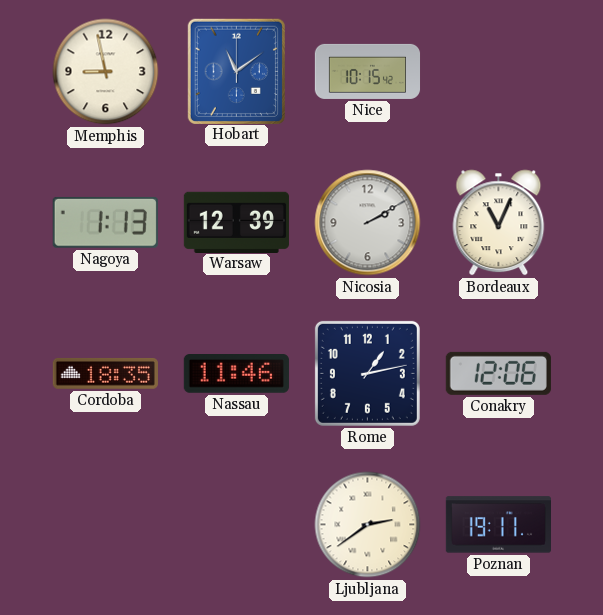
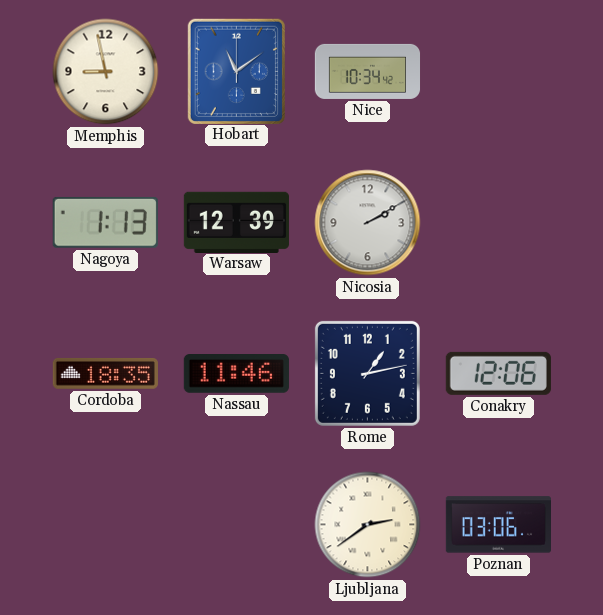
Nice: 10:15 -> 10:34 (368, 71)
Bordeaux: 11:04 -> none (499, 223)
Poznan: 19:11 -> 03:06 (498, 525)
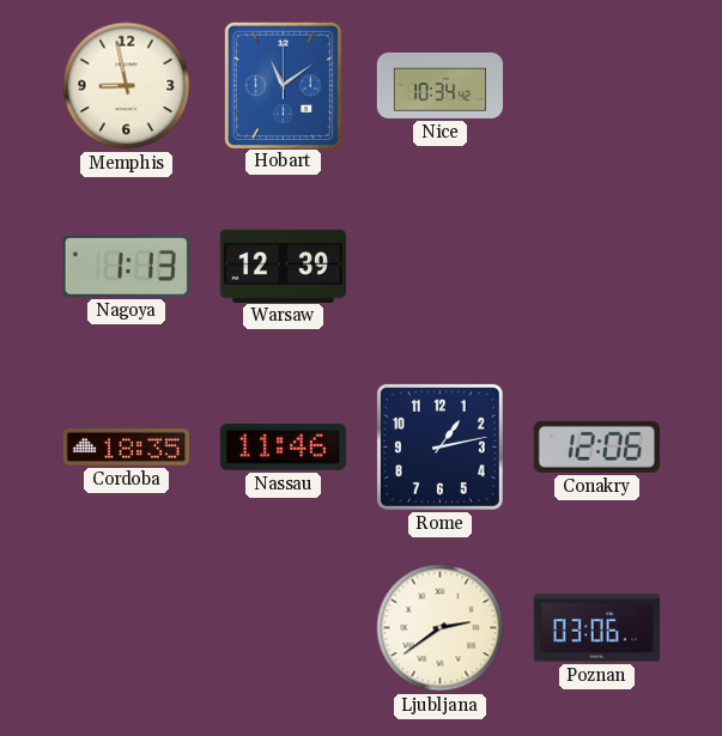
Nicosia: 2:10 -> none (368, 223)
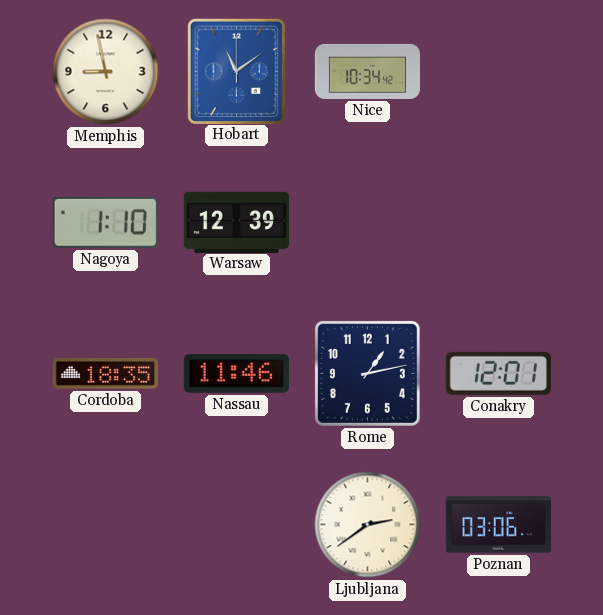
Nagoya: 1:13 -> 1:10 (105, 222)
Conakry: 12:06 -> 12:01 (498, 373)
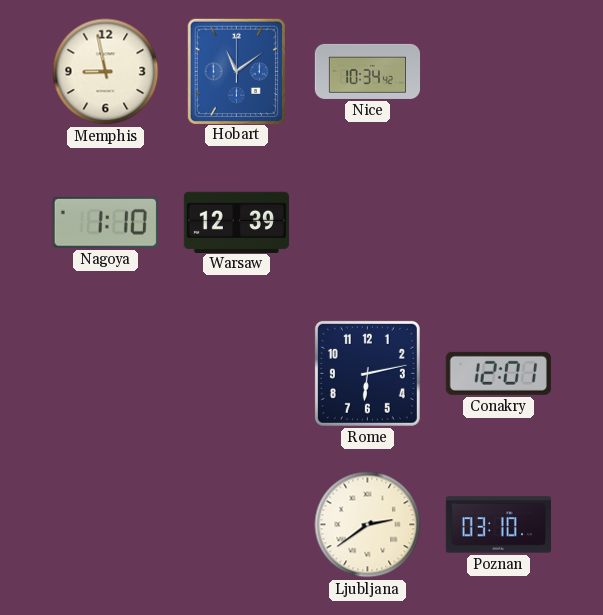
Cordoba: 18:35 -> none (105, 373)
Nassau: 11:46 -> none (236, 374)
Rome: 1:13 -> 6:13 (367, 373)
Poznan: 03:06 -> 03:10 (498, 525)
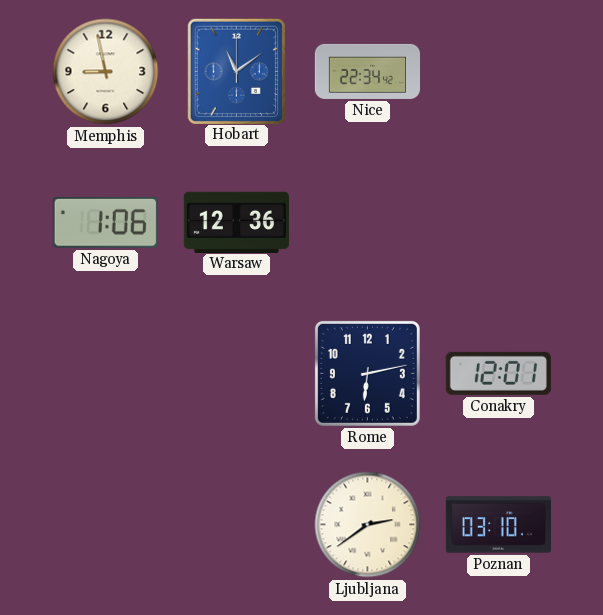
Nice: 10:34 -> 22:34 (368, 71)
Nagoya: 1:10 -> 1:06 (105, 222)
Warsaw: 12:39 -> 12:36 (236, 222)
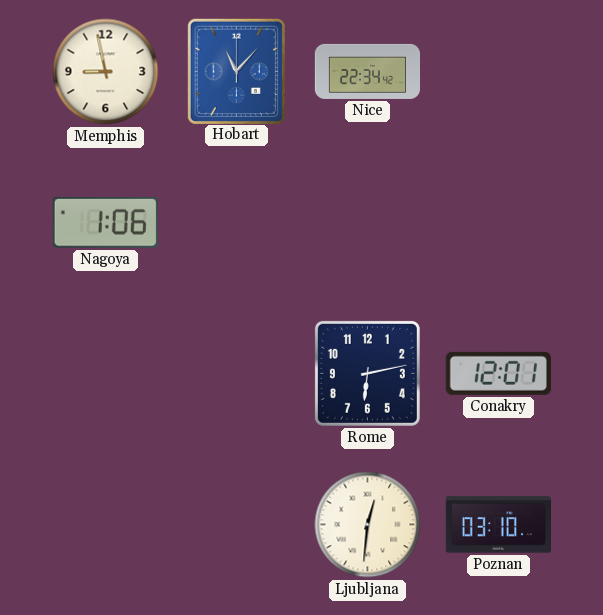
Hobart: 11:09 -> 11:07 (236, 71)
Warsaw: 12:36 -> none (236, 222)
Ljubljana: 2:39 -> 12:31 (368, 525)
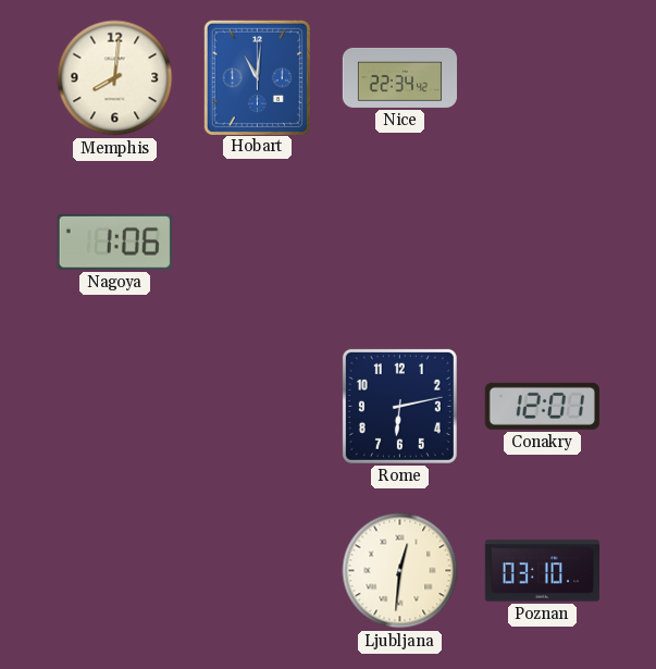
Memphis: 8:58 -> 8:01 (115, 78)
Hobart: 11:07 -> 11:01 (257, 77)
